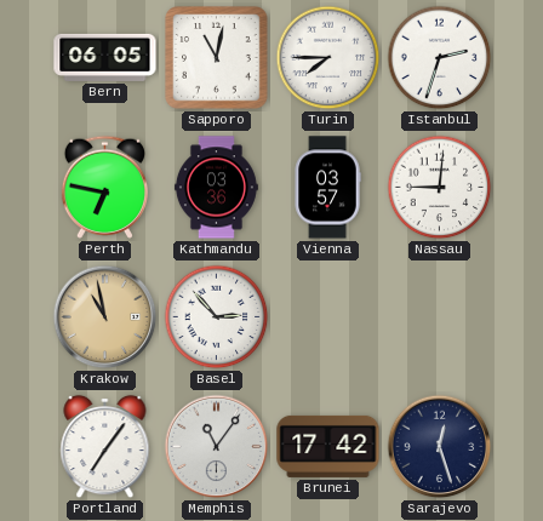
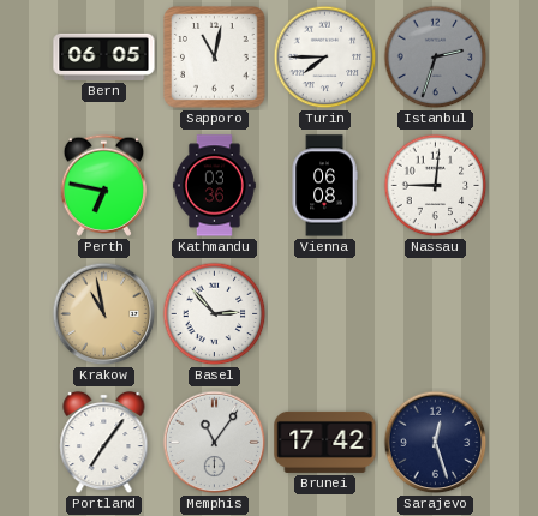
Istanbul dial: white -> grey (436, 58)
Vienna: 03:57 -> 06:08 (324, 186)
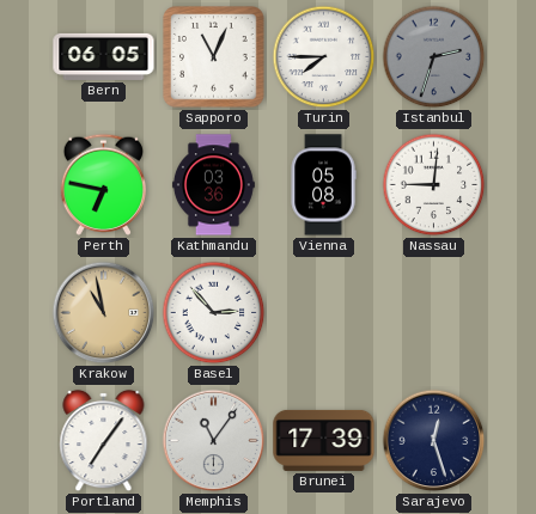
Sapporo: 11:02 -> 11:04 (214, 57)
Vienna: 06:08 -> 05:08 (323, 185)
Brunei: 17:42 -> 17:39 (324, 440)
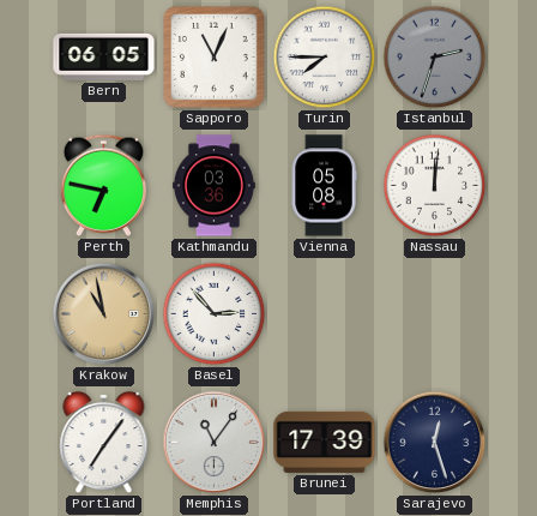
Nassau: 9:01 -> 12:01 (435, 186)
